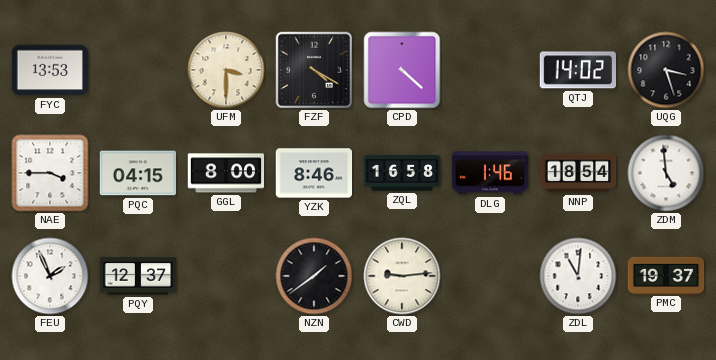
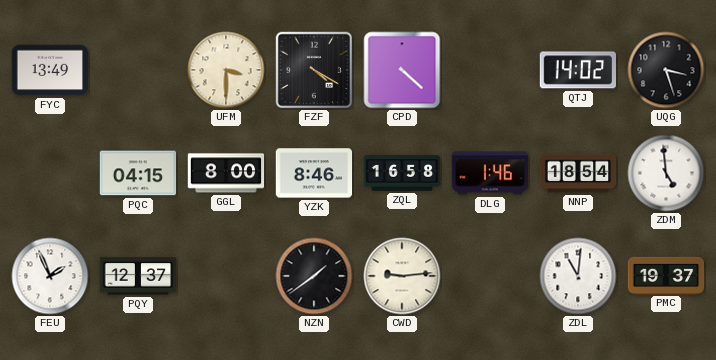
FYC: 13:53 -> 13:49 (50, 70)
NAE: 3:45 -> none (50, 173)
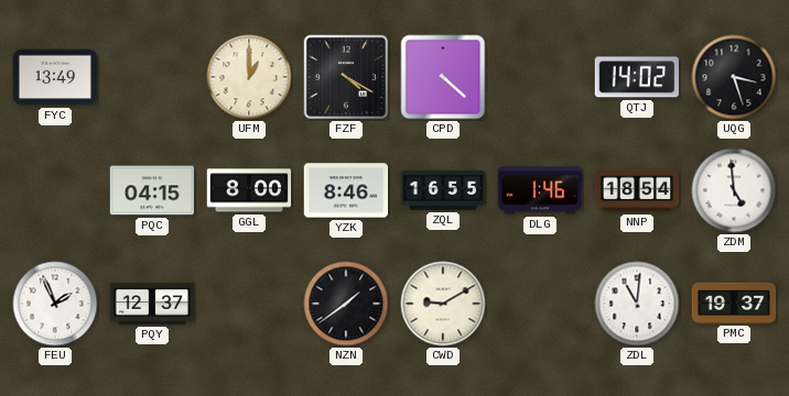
UFM: 3:30 -> 1:00 (249, 77)
ZQL: 16:58 -> 16:55 (443, 190)
CWD: 9:14 -> 9:10 (443, 304)
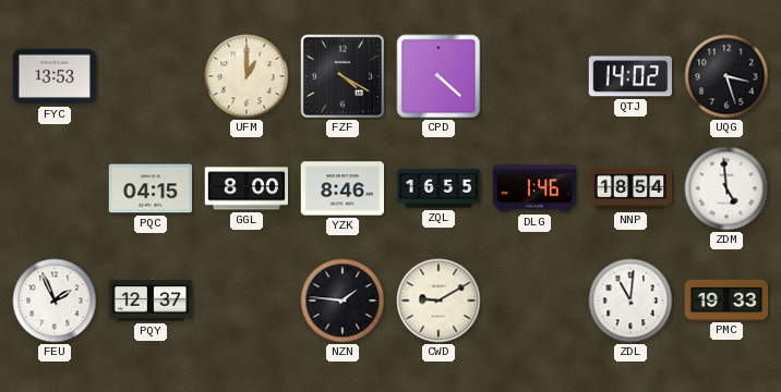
FYC: 13:49 -> 13:53 (55, 76)
NZN: 1:39 -> 1:46 (343, 301)
PMC: 19:37 -> 19:33 (726, 299)
